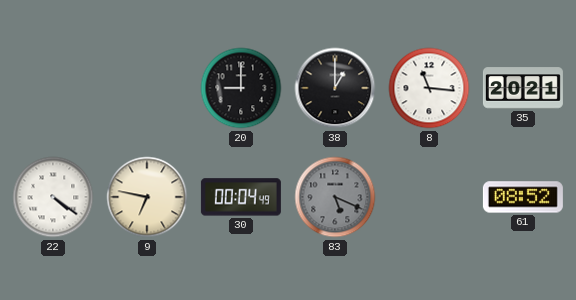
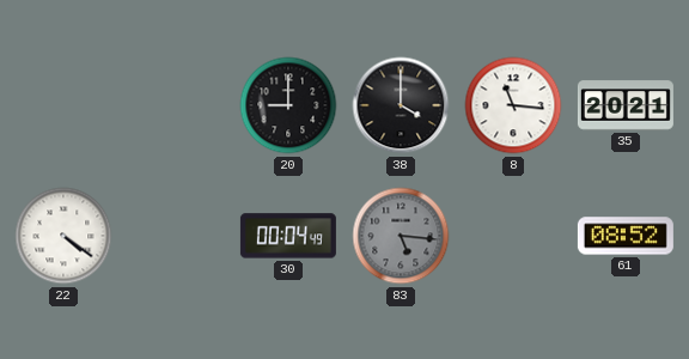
38: 1:00 -> 4:00 (401, 105)
9: 6:47 -> none (147, 197)
83: 5:19 -> 5:16 (401, 236)
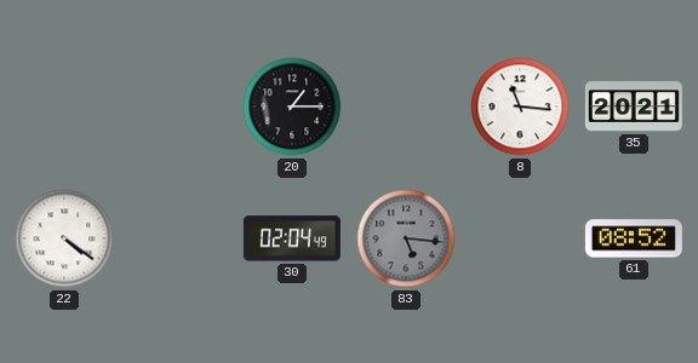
20: 9:00 -> 1:15 (292, 106)
38: 4:00 -> none (401, 105)
30: 00:04 -> 02:04 (292, 238)
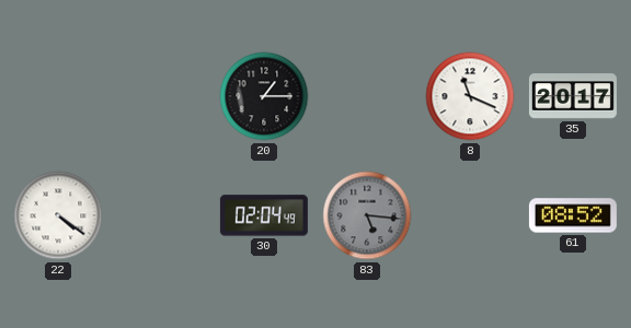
8: 11:16 -> 11:19 (470, 96)
35: 20:21 -> 20:17 (573, 96)
